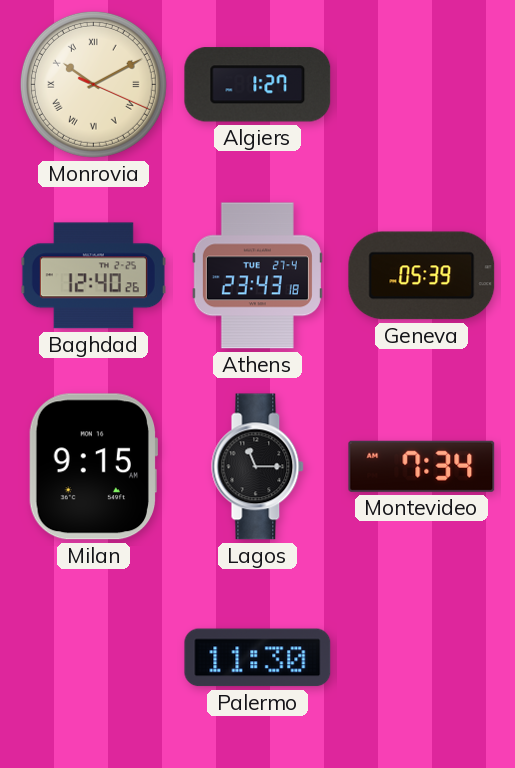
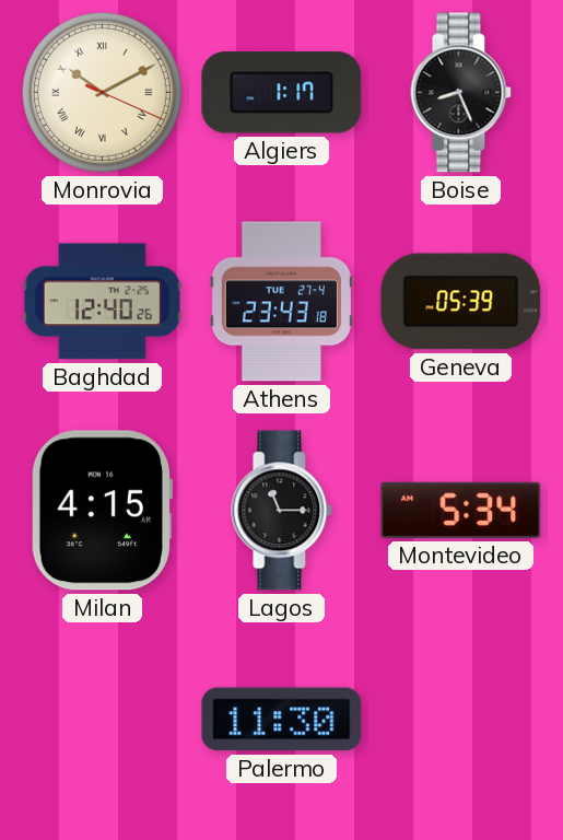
Algiers: 1:27 -> 1:17 (282, 93)
Boise: none -> 8:26 (461, 93)
Milan: 9:15 -> 4:15 (101, 511)
Montevideo: 7:34 -> 5:34 (461, 510)
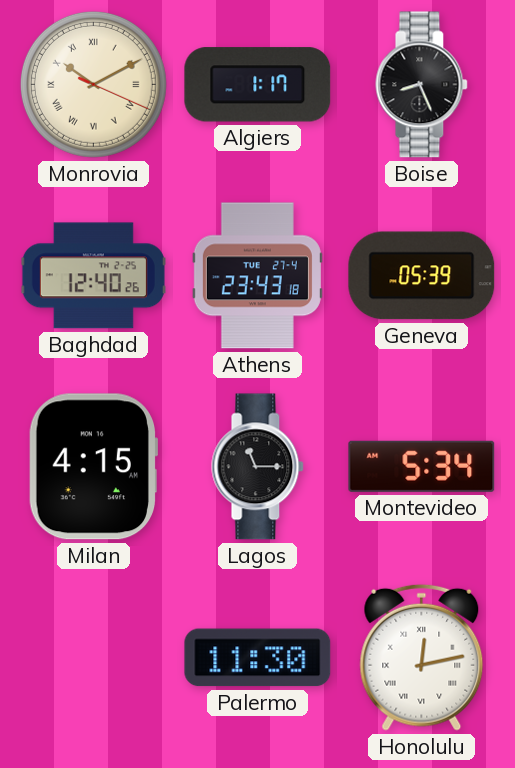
Honolulu: none -> 12:13 (422, 657)
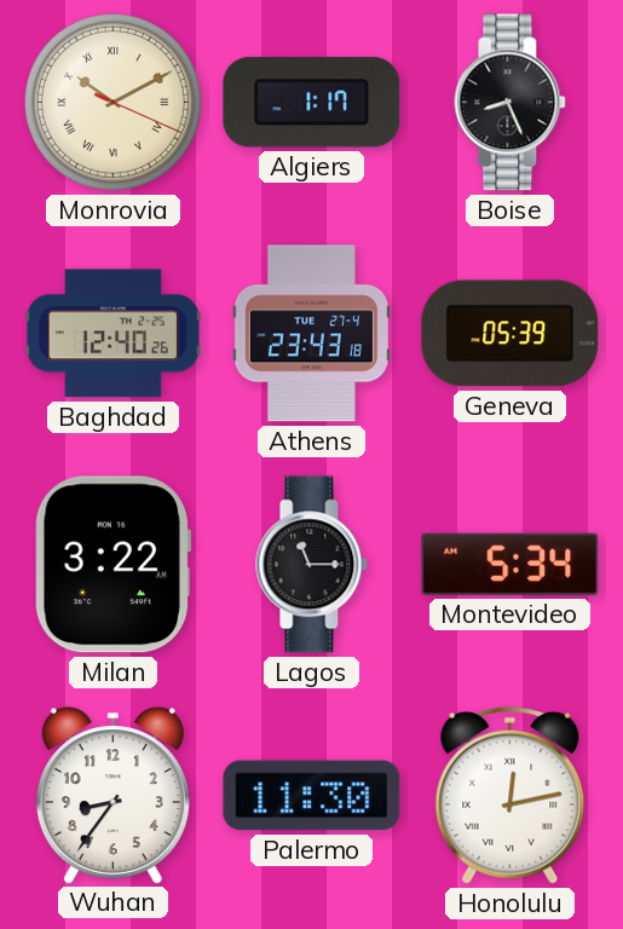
Milan: 4:15 -> 3:22 (111, 565)
Wuhan: none -> 8:36 (113, 795)
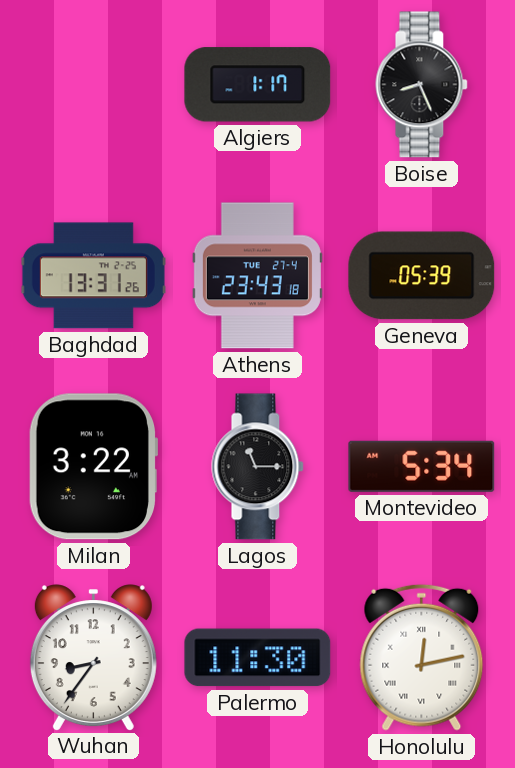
Monrovia: 10:10 -> none (113, 102)
Baghdad: 12:40 -> 13:31 (93, 276)
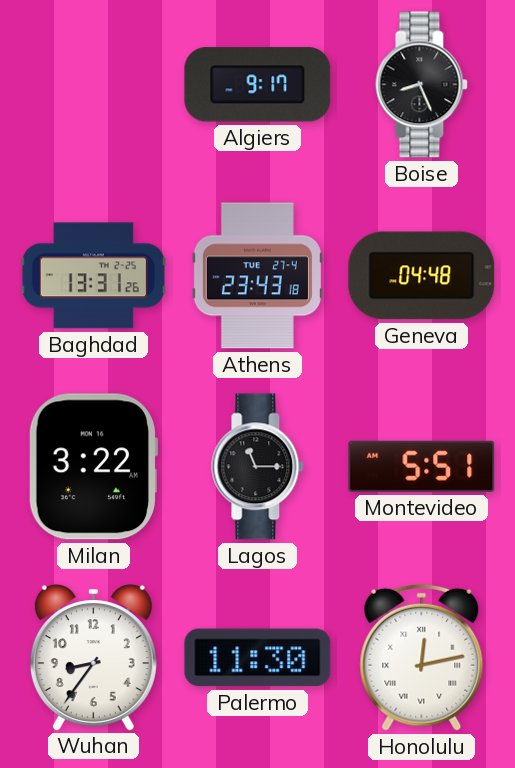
Algiers: 1:17 -> 9:17 (258, 85)
Geneva: 05:39 -> 04:48 (422, 276)
Montevideo: 5:34 -> 5:51 (422, 466)
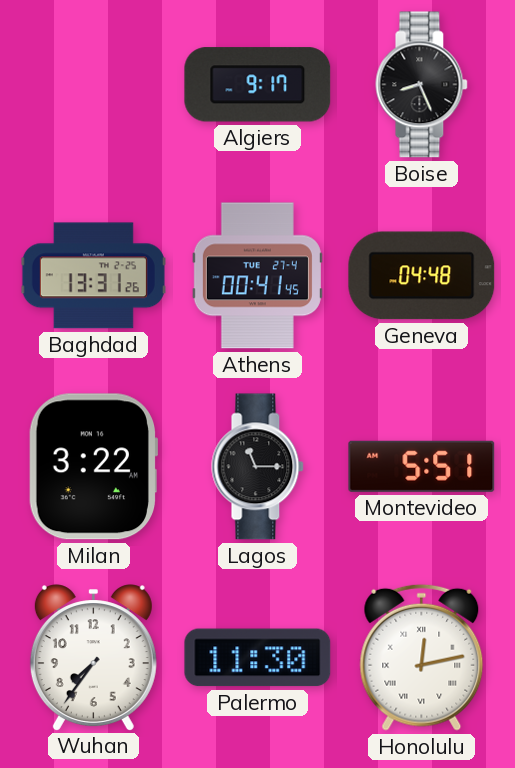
Athens: 23:43 -> 00:41 (257, 276)
Wuhan: 8:36 -> 7:36 (93, 657)
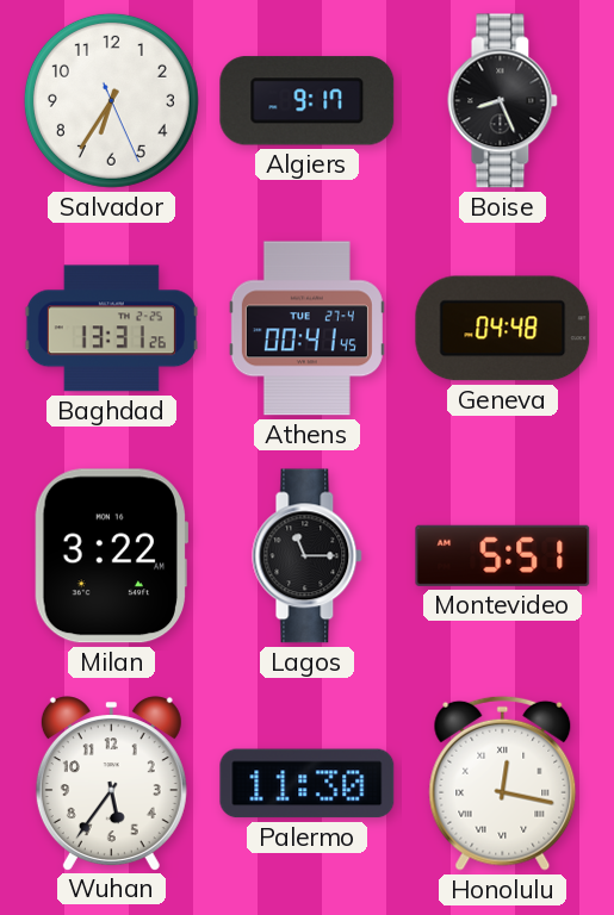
Salvador: none -> 6:35 (111, 100)
Wuhan: 7:36 -> 5:36 (111, 783)
Honolulu: 12:13 -> 12:17 (503, 783)
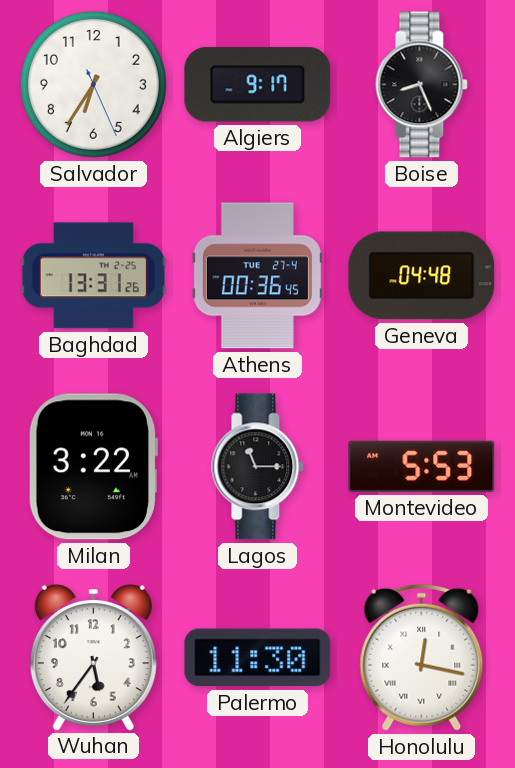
Athens: 00:41 -> 00:36 (257, 276)
Montevideo: 5:51 -> 5:53 (422, 466)
